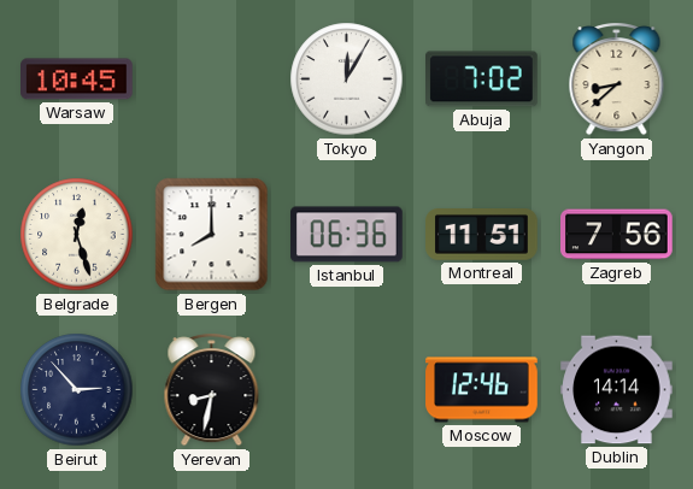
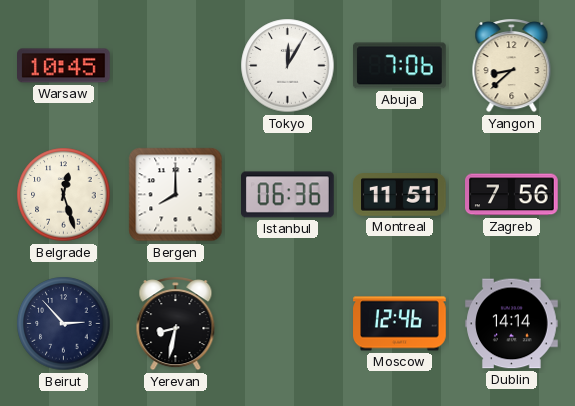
Abuja: 7:02 -> 7:06 (400, 66)
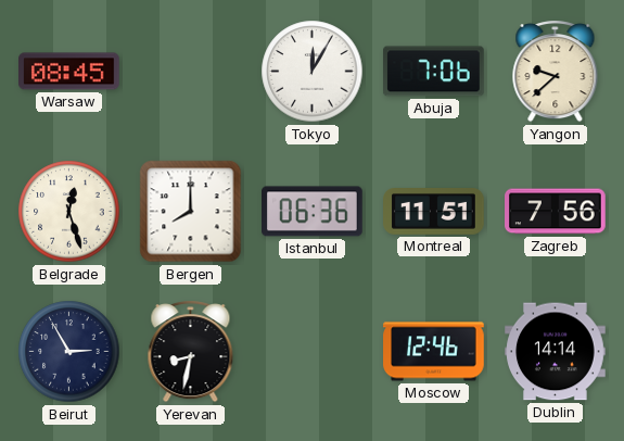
Warsaw: 10:45 -> 08:45 (69, 72)
Yangon: 8:38 -> 9:38 (556, 72)
Beirut: 2:53 -> 2:55 (69, 352)
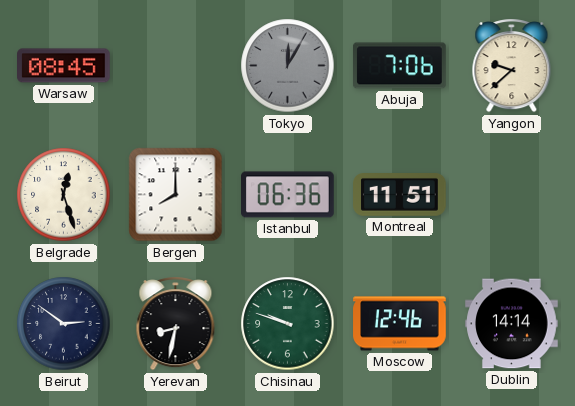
Tokyo dial: white -> grey (288, 66)
Zagreb: 7:56 -> none (556, 212)
Beirut: 2:55 -> 2:51 (64, 324)
Chisinau: none -> 9:48 (288, 324)
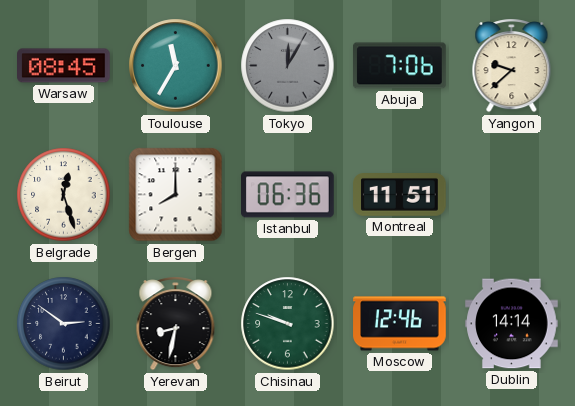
Toulouse: none -> 11:35 (176, 66)
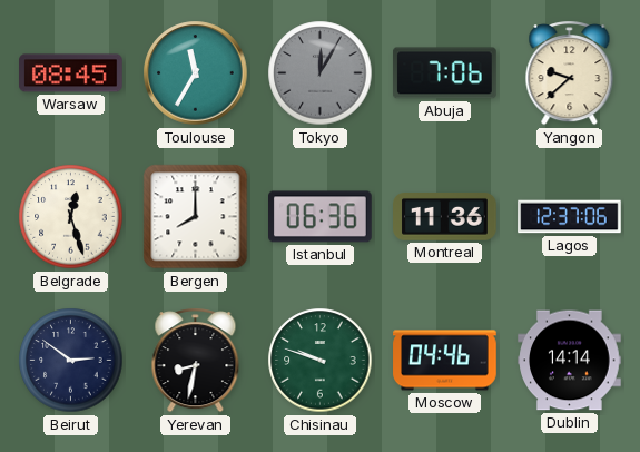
Montreal: 11:51 -> 11:36 (445, 217)
Lagos: none -> 12:37 (570, 217)
Moscow: 12:46 -> 04:46 (445, 361)
